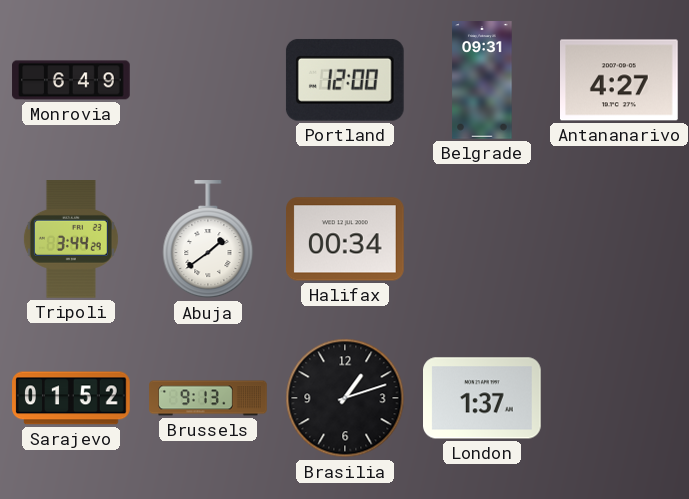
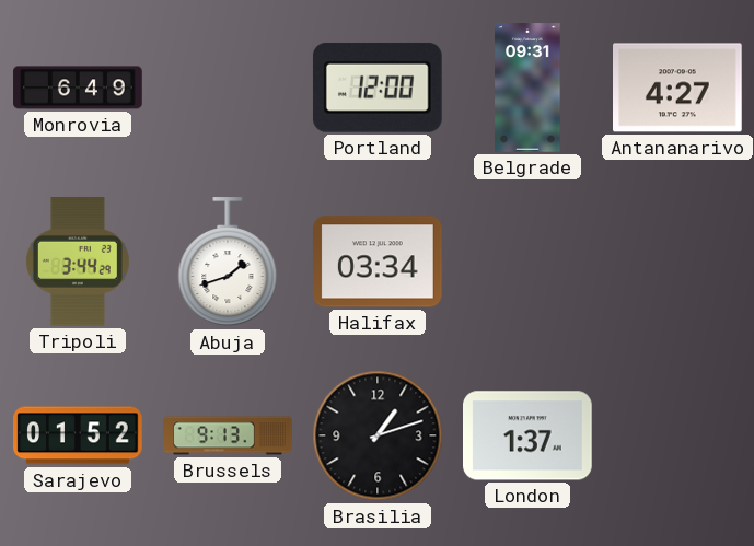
Abuja: 1:39 -> 1:42 (228, 263)
Halifax: 00:34 -> 03:34 (379, 262)
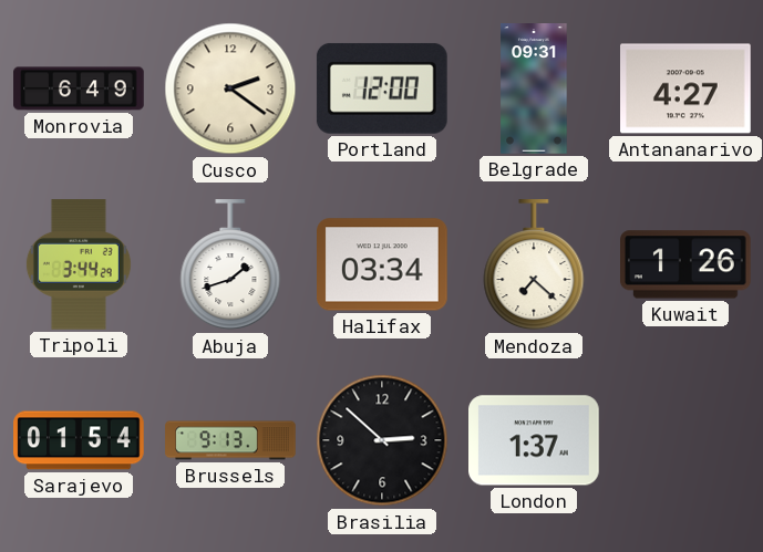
Cusco: none -> 2:21 (230, 88)
Mendoza: none -> 7:22 (534, 265)
Kuwait: none -> 1:26 (687, 264)
Sarajevo: 01:52 -> 01:54 (79, 440)
Brasilia: 1:12 -> 2:52 (382, 440)
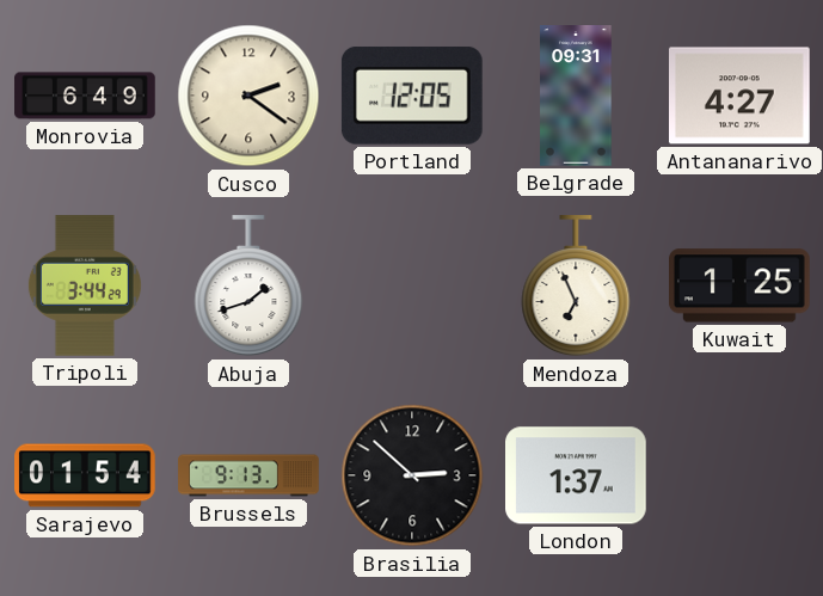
Portland: 12:00 -> 12:05 (412, 96)
Halifax: 03:34 -> none (383, 264)
Mendoza: 7:22 -> 6:56 (576, 287)
Kuwait: 1:26 -> 1:25 (741, 285)
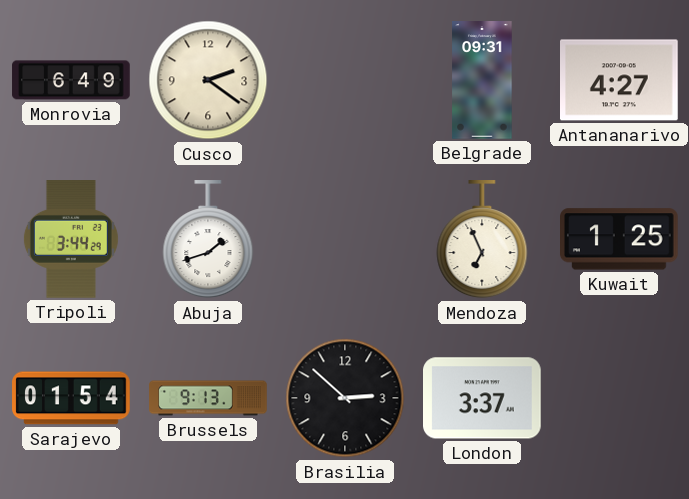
Portland: 12:05 -> none (412, 96)
London: 1:37 -> 3:37 (483, 398)
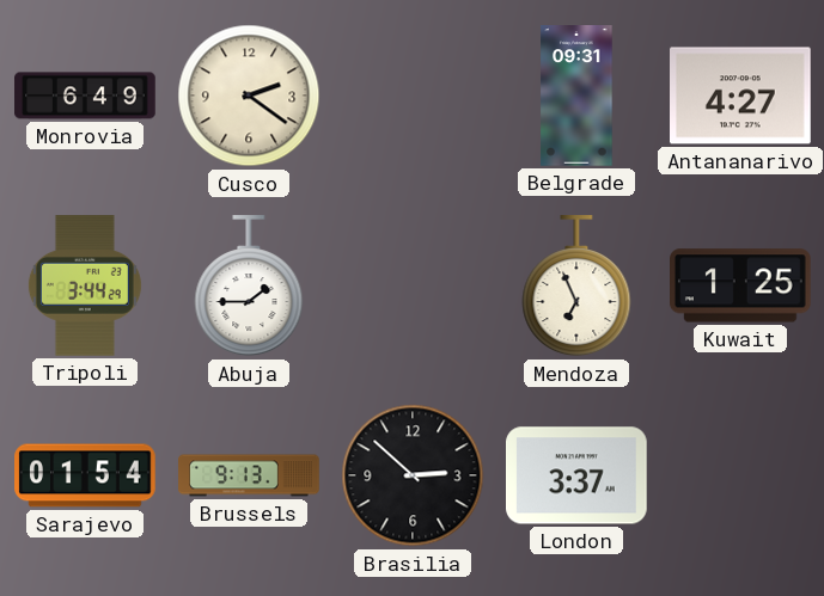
Abuja: 1:42 -> 1:45 (249, 287)
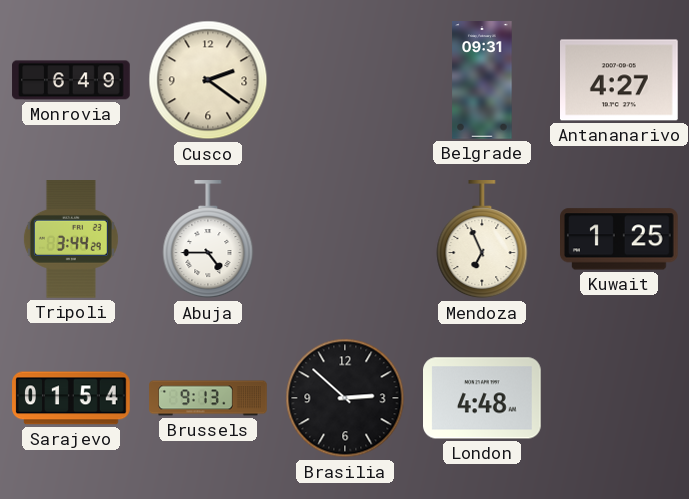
Abuja: 1:45 -> 4:45 (208, 240)
London: 3:37 -> 4:48 (483, 398)
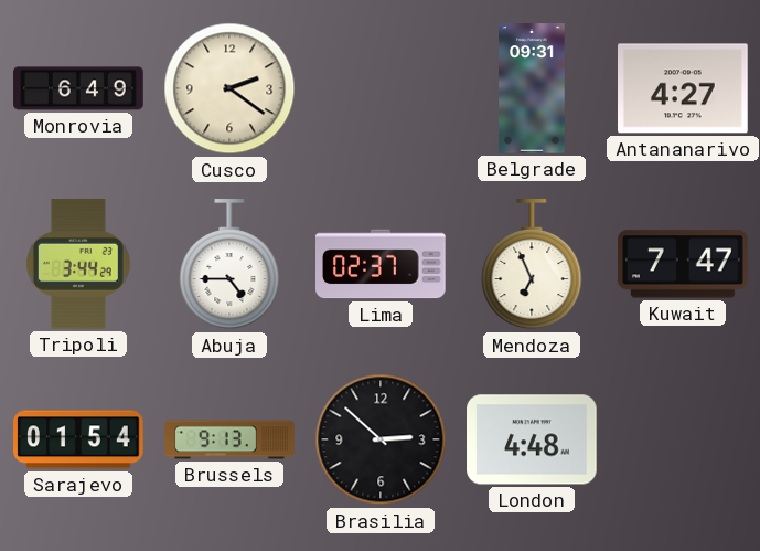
Lima: none -> 02:37 (382, 264)
Kuwait: 1:25 -> 7:47 (684, 264)
